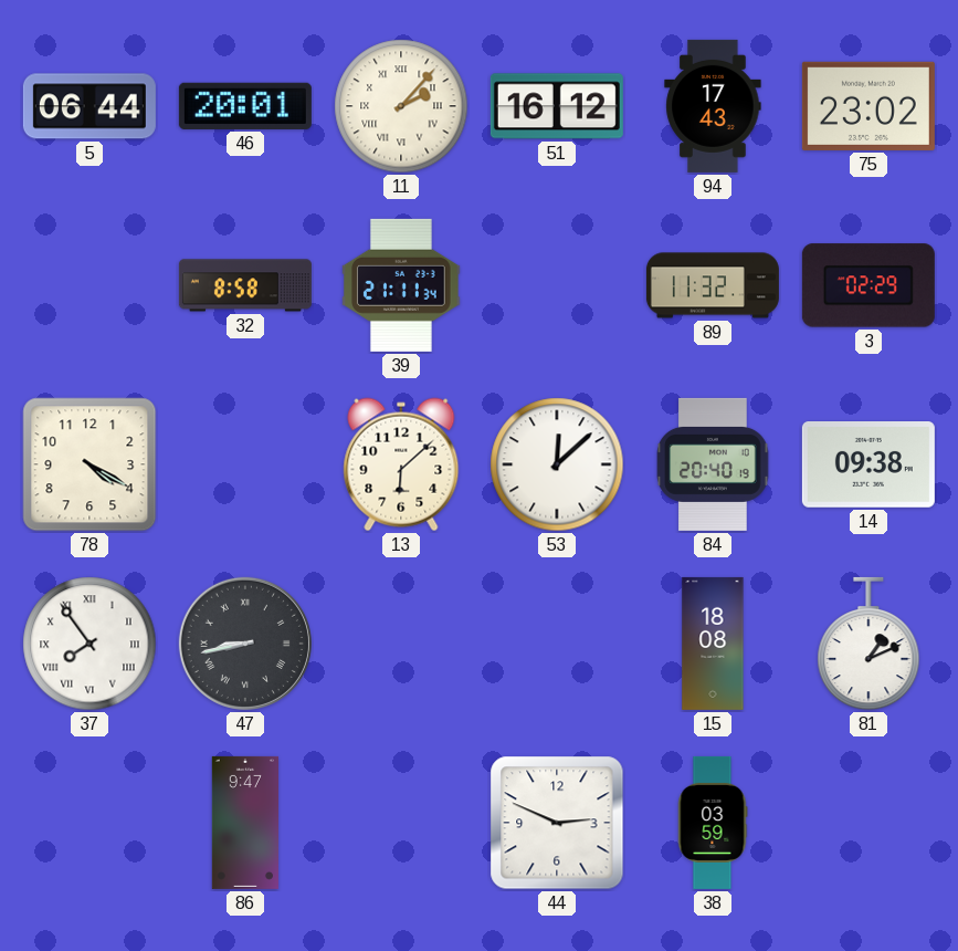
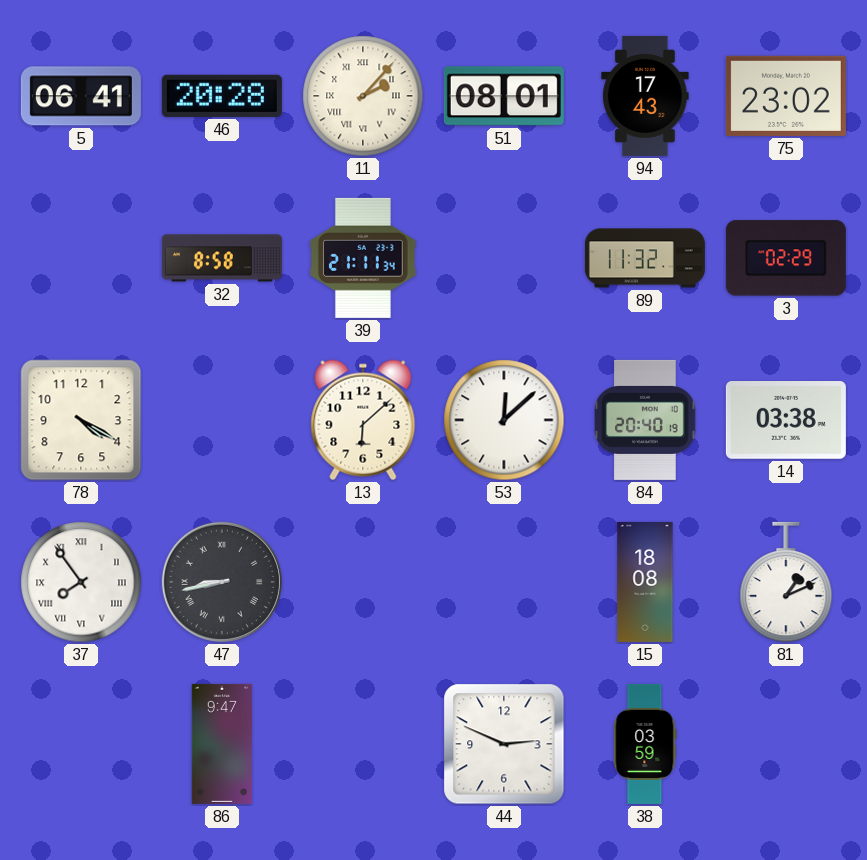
5: 06:44 -> 06:41 (81, 96)
46: 20:01 -> 20:28 (222, 96)
51: 16:12 -> 08:01 (504, 96)
14: 09:38 -> 03:38 (786, 421)
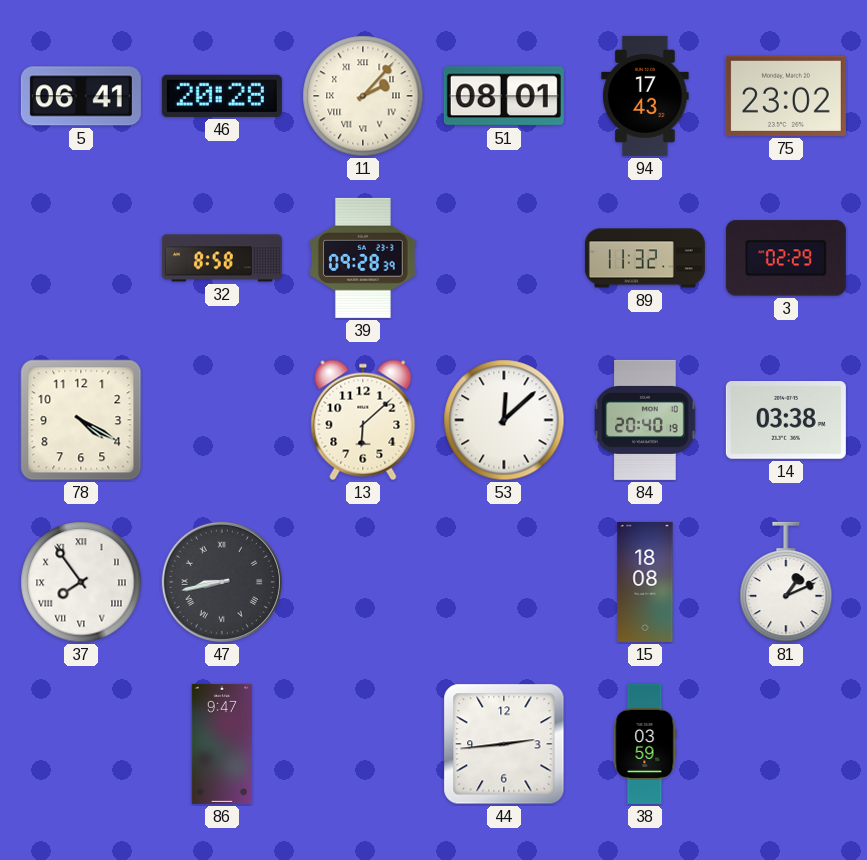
39: 21:11 -> 09:28 (364, 258)
44: 2:49 -> 2:44 (504, 744)
